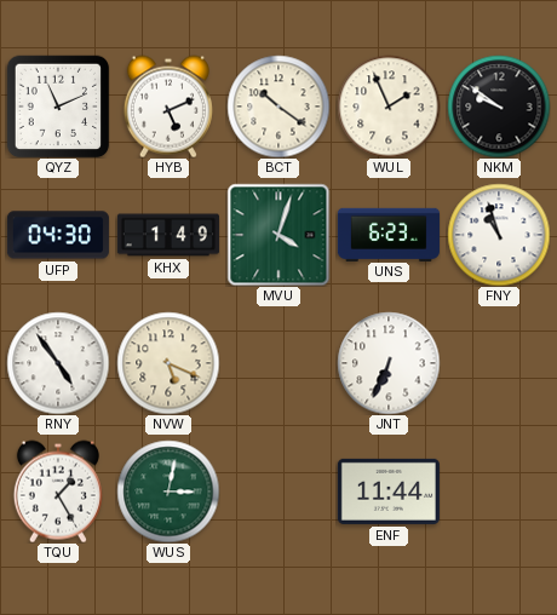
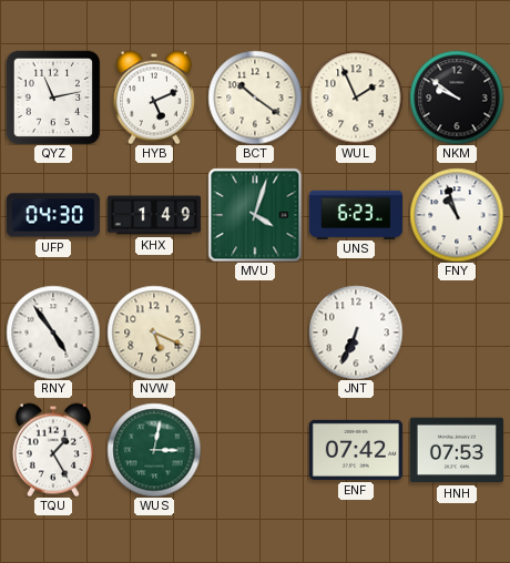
QYZ: 11:11 -> 11:13 (53, 98)
ENF: 11:44 -> 07:42 (356, 450)
HNH: none -> 07:53 (457, 450)
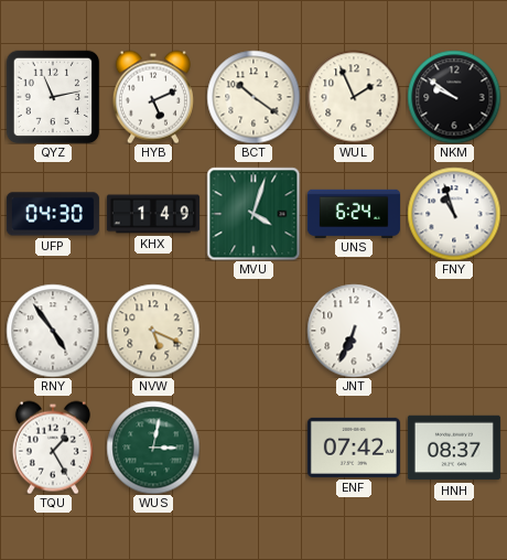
UNS: 6:23 -> 6:24 (354, 213)
HNH: 07:53 -> 08:37 (454, 448)
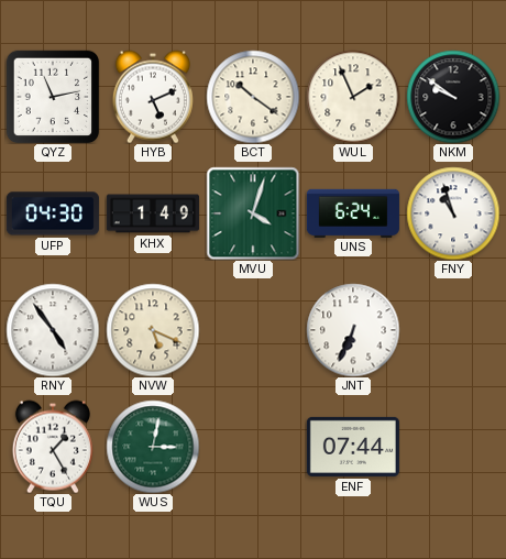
ENF: 07:42 -> 07:44 (353, 447)
HNH: 08:37 -> none (454, 448)
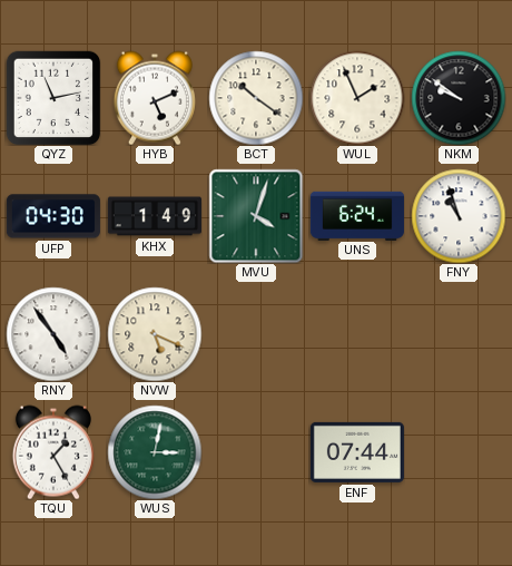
JNT: 6:34 -> none (353, 330)
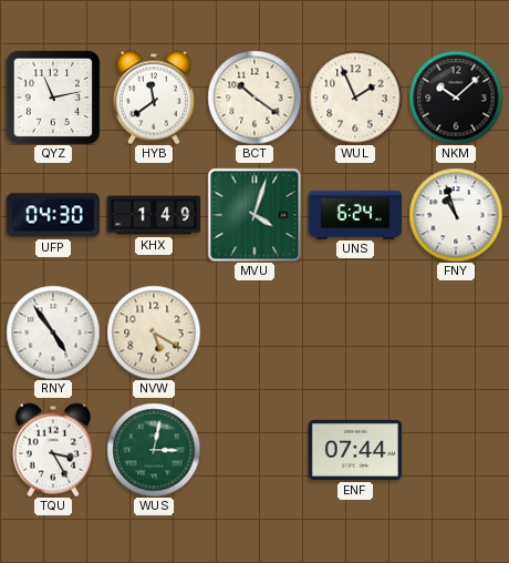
HYB: 5:11 -> 11:39 (154, 98)
NKM: 9:51 -> 10:08 (456, 98)
NVW: 5:19 -> 5:20 (154, 332)
TQU: 1:25 -> 3:25 (53, 450)
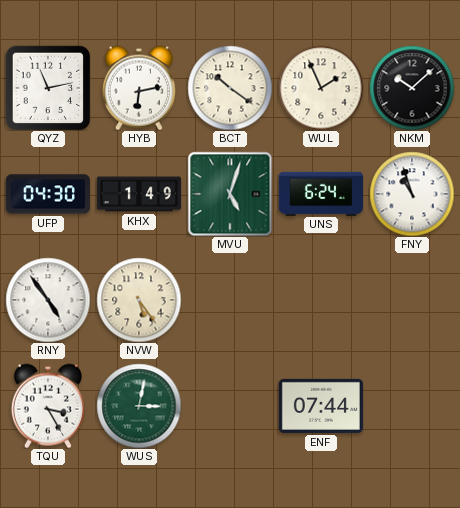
HYB: 11:39 -> 6:13 (139, 88)
MVU: 4:03 -> 5:03 (230, 194)
NVW: 5:20 -> 5:24 (139, 300)
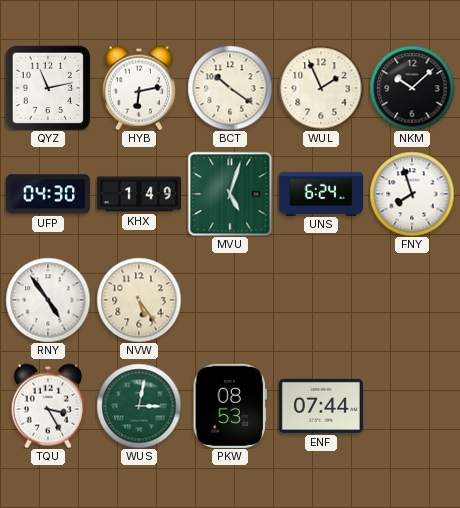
FNY: 10:57 -> 7:57 (412, 194)
PKW: none -> 08:53 (229, 406)
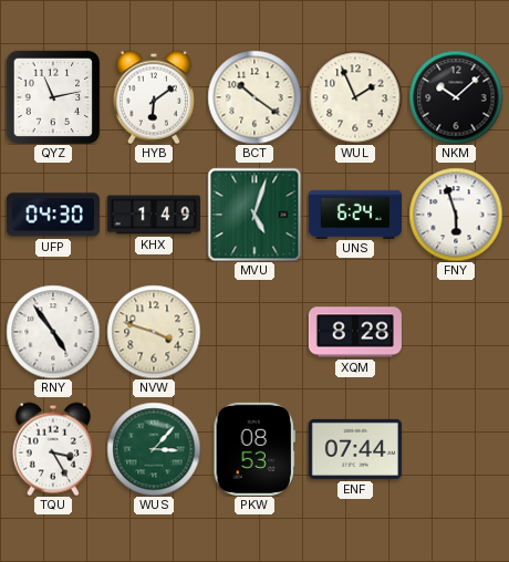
HYB: 6:13 -> 6:09 (154, 97)
FNY: 7:57 -> 5:57 (456, 215)
NVW: 5:24 -> 3:48 (154, 332)
XQM: none -> 8:28 (355, 332)
WUS: 3:02 -> 3:07 (154, 449)
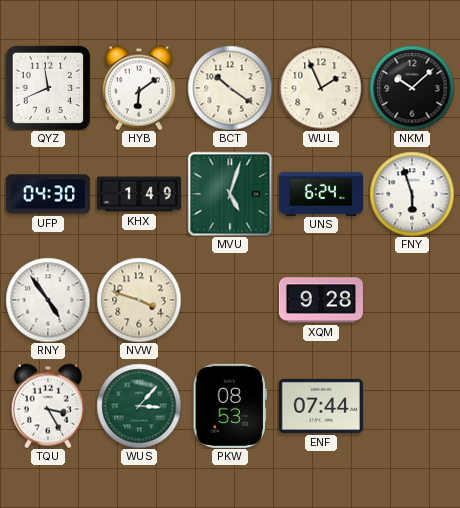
QYZ: 11:13 -> 11:41 (48, 88)
XQM: 8:28 -> 9:28 (321, 300)
